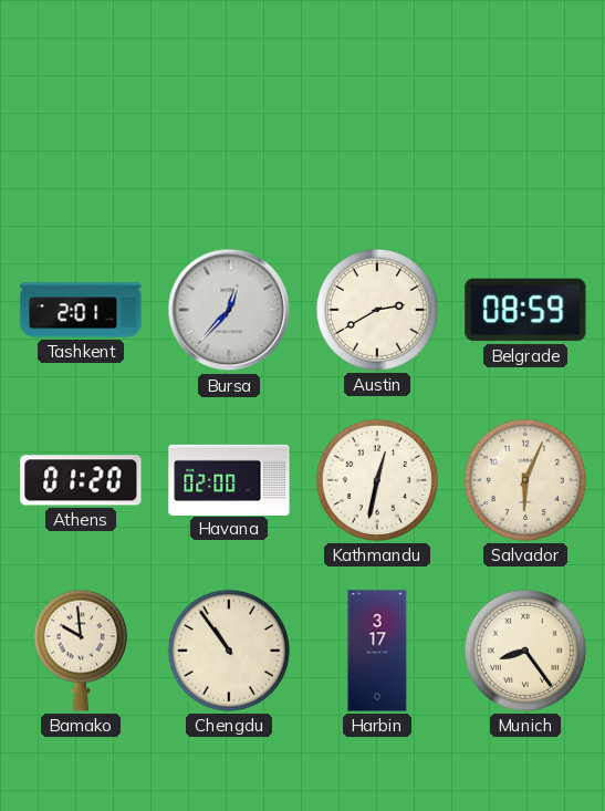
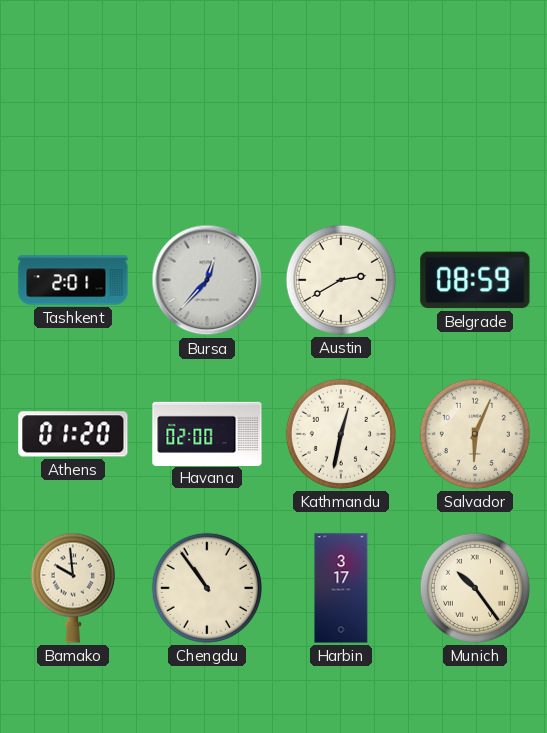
Munich: 8:24 -> 10:24 (475, 588)
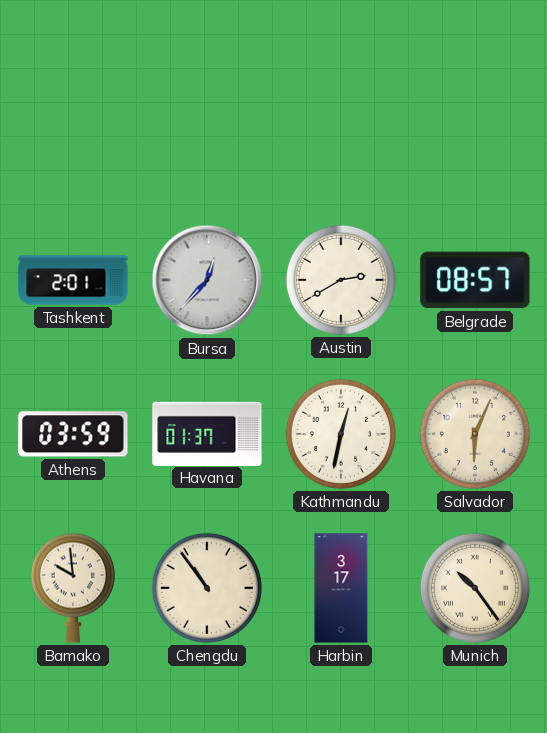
Belgrade: 08:59 -> 08:57 (475, 280)
Athens: 01:20 -> 03:59 (73, 434)
Havana: 02:00 -> 01:37 (207, 433)
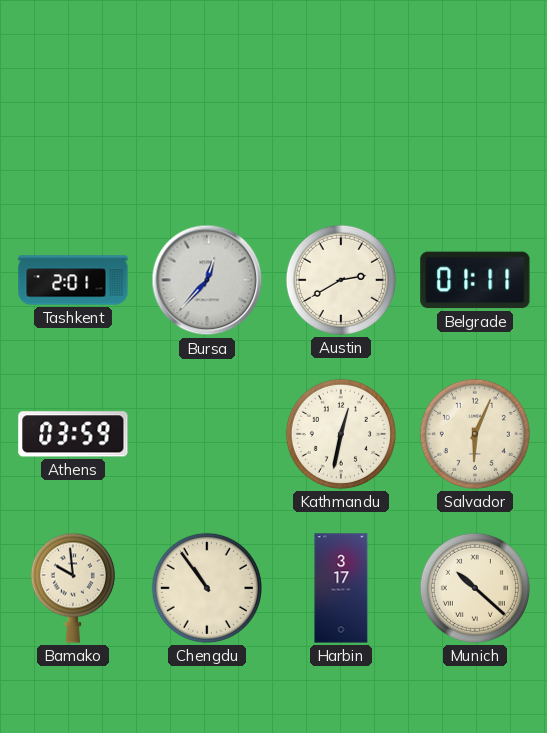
Belgrade: 08:57 -> 01:11 (475, 280)
Havana: 01:37 -> none (207, 433)
Munich: 10:24 -> 10:22 (475, 588)
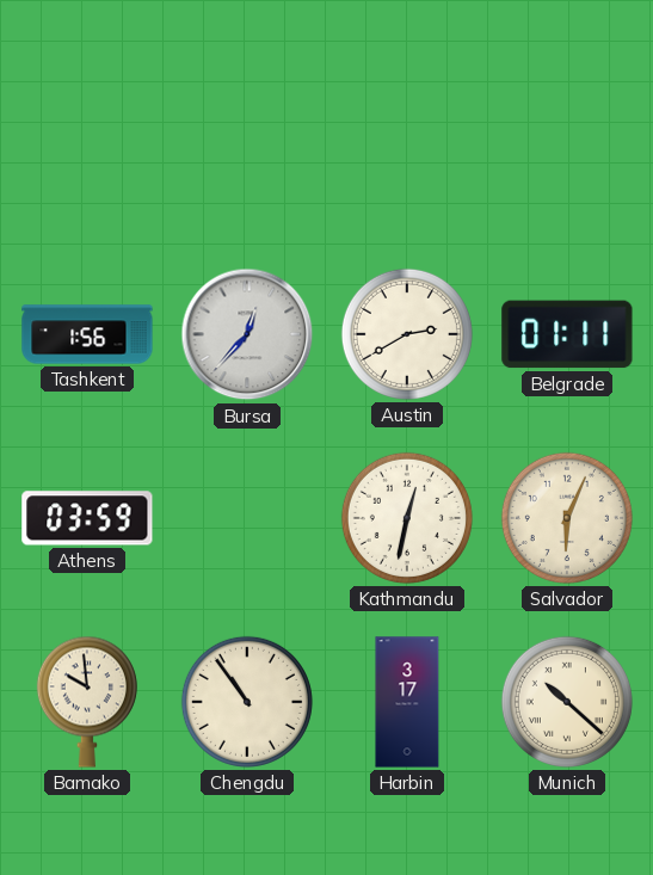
Tashkent: 2:01 -> 1:56 (87, 334)
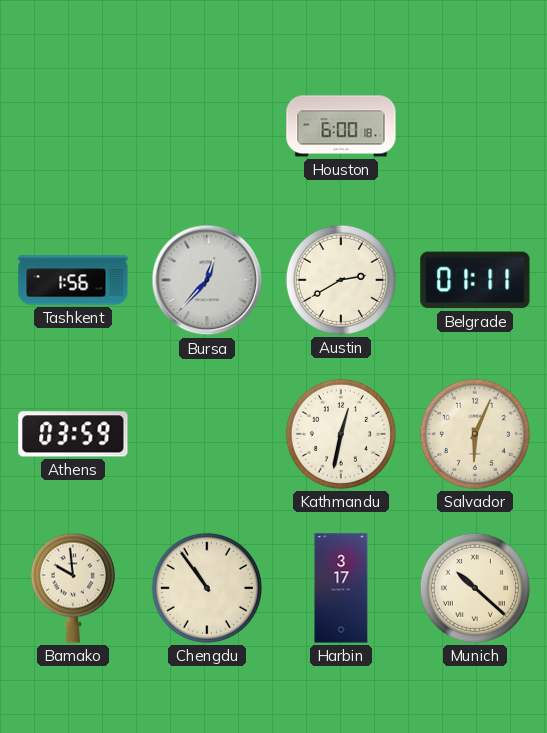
Houston: none -> 6:00 (341, 126)
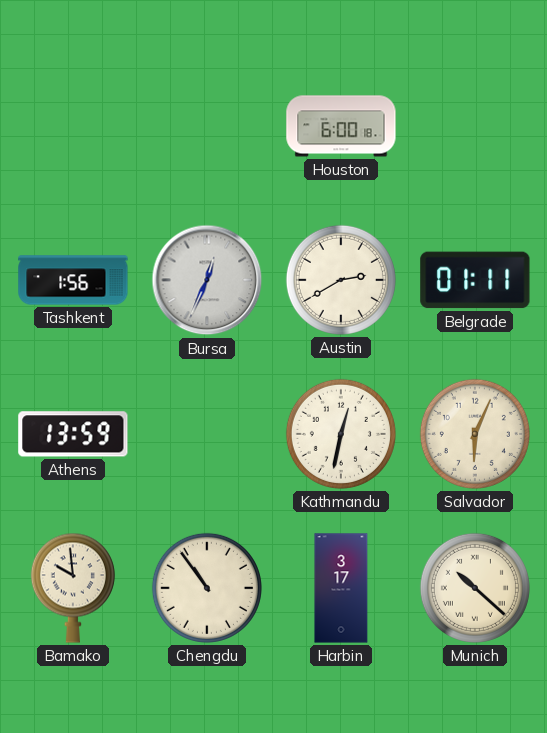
Bursa: 12:37 -> 12:34 (207, 280)
Athens: 03:59 -> 13:59 (73, 434)
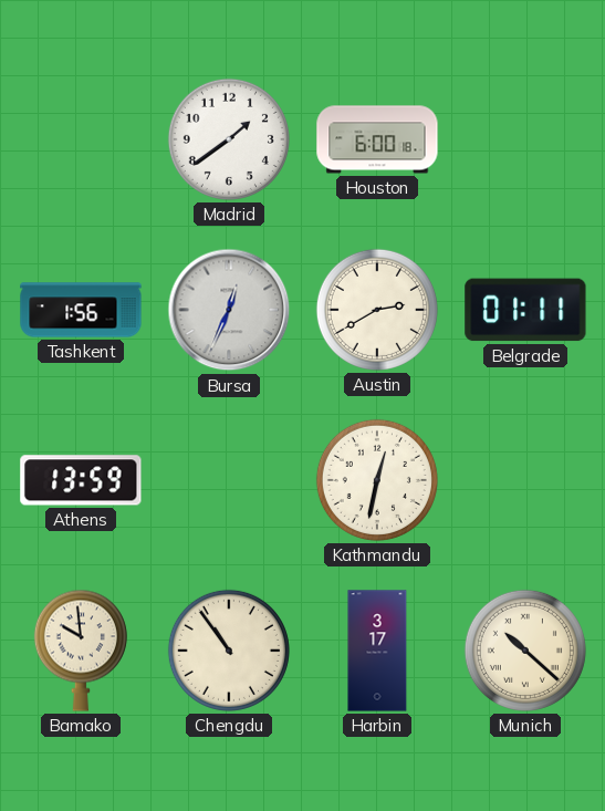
Madrid: none -> 1:39 (229, 139)
Salvador: 6:04 -> none (475, 434)
